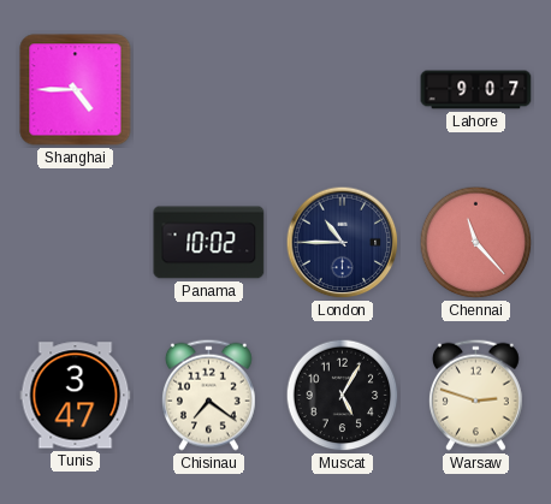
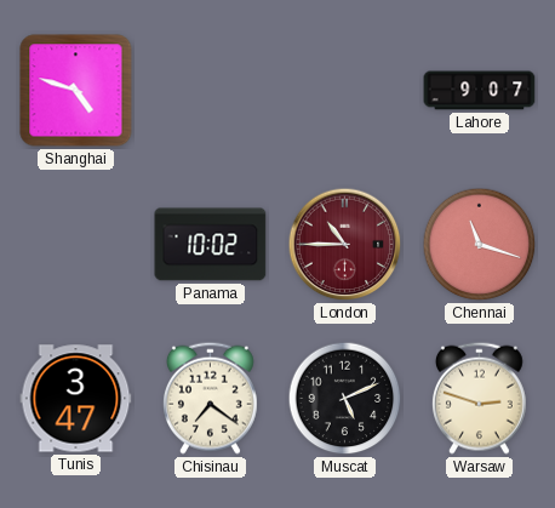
Shanghai: 4:45 -> 4:48 (76, 91)
London dial: navy -> burgundy (345, 245)
Chennai: 11:23 -> 11:18 (480, 245)
Muscat: 5:05 -> 5:11 (345, 399)
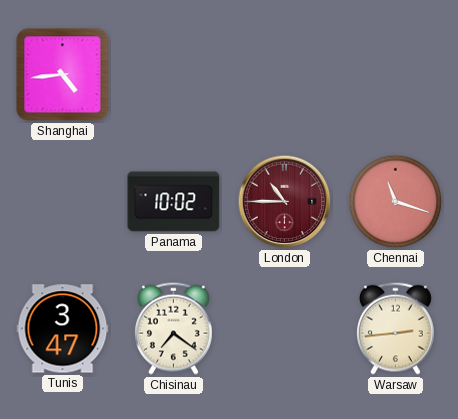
Shanghai: 4:48 -> 4:44 (63, 75)
Lahore: 9:07 -> none (480, 91)
Muscat: 5:11 -> none (345, 399)
Warsaw: 2:48 -> 2:44 (395, 328)
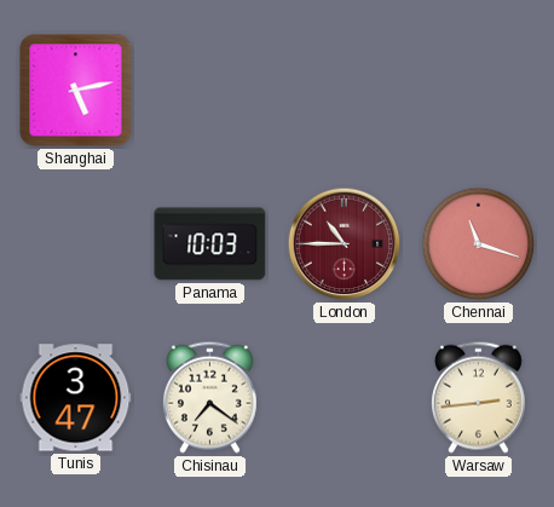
Shanghai: 4:44 -> 5:13 (76, 91)
Panama: 10:02 -> 10:03 (210, 244)
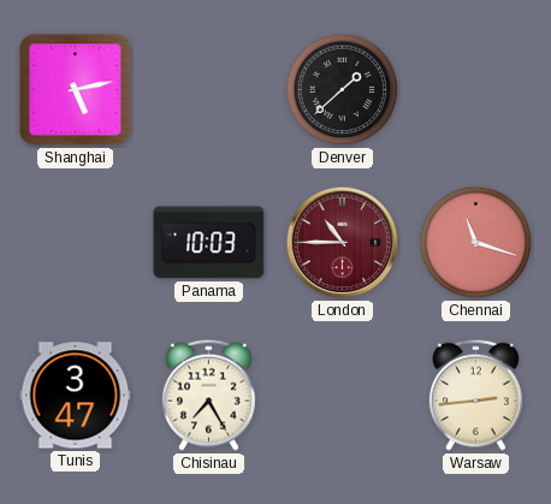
Denver: none -> 1:38 (343, 90)
Chisinau: 7:21 -> 7:25 (208, 395)
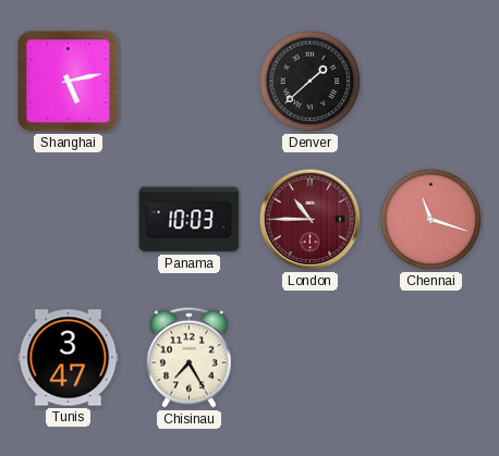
Warsaw: 2:44 -> none (475, 395)
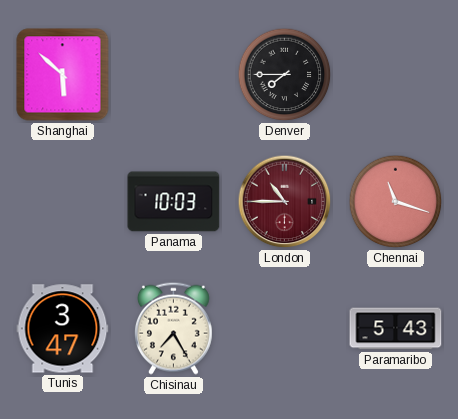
Shanghai: 5:13 -> 5:52 (63, 75)
Denver: 1:38 -> 7:45 (285, 75)
Paramaribo: none -> 5:43 (396, 329)
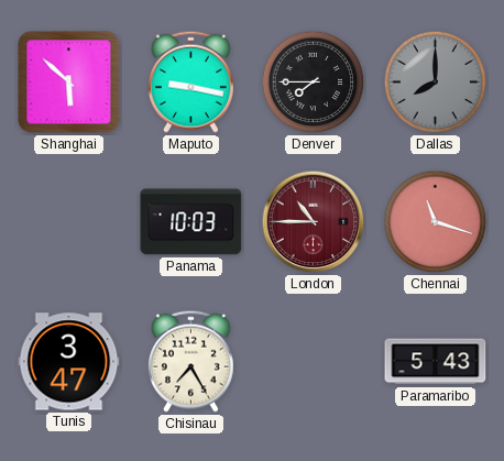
Maputo: none -> 9:17 (190, 81)
Dallas: none -> 8:00 (436, 83)
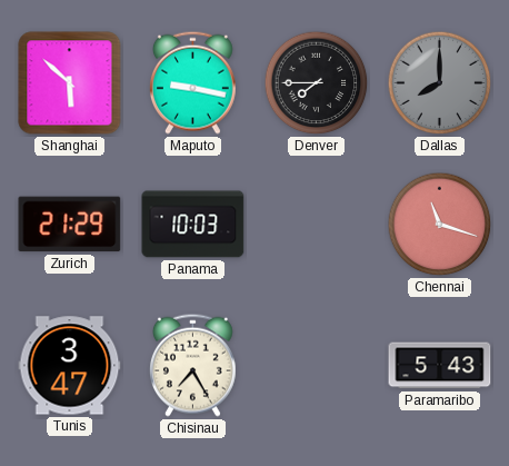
Zurich: none -> 21:29 (70, 225)
London: 10:45 -> none (314, 222)
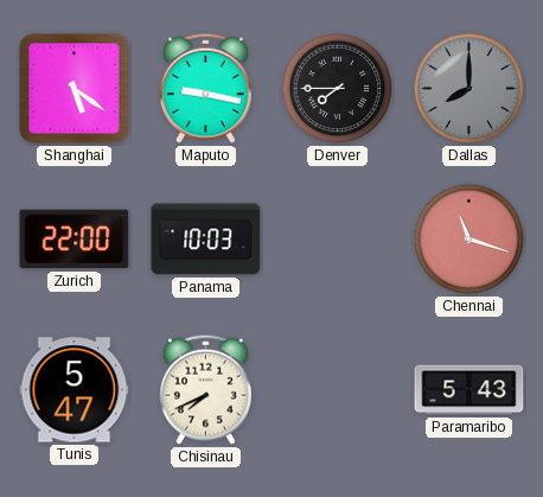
Shanghai: 5:52 -> 5:21 (75, 89)
Zurich: 21:29 -> 22:00 (75, 240)
Tunis: 3:47 -> 5:47 (75, 390)
Chisinau: 7:25 -> 7:41 (205, 389)
